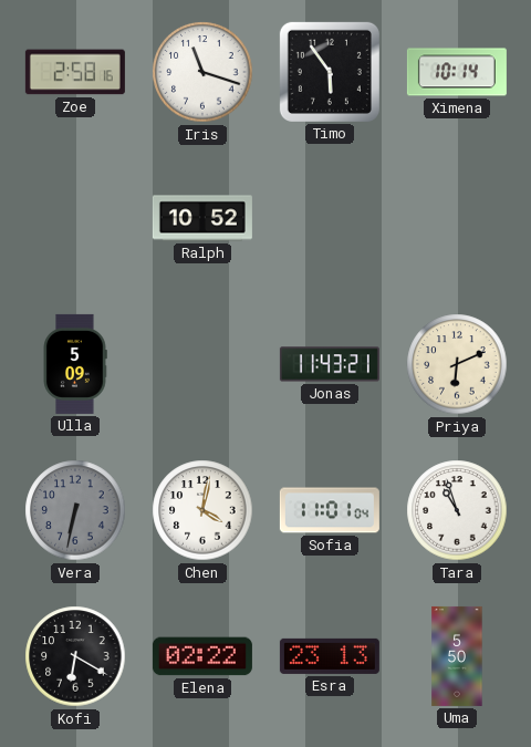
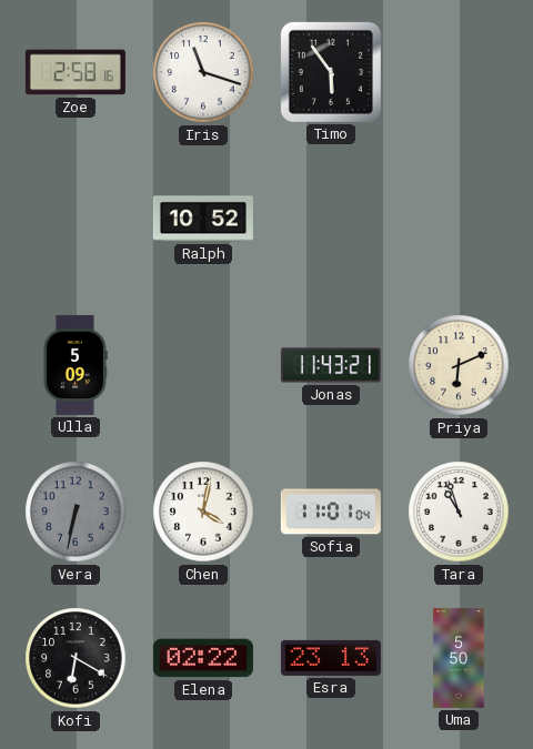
Ximena: 10:14 -> none (457, 72)
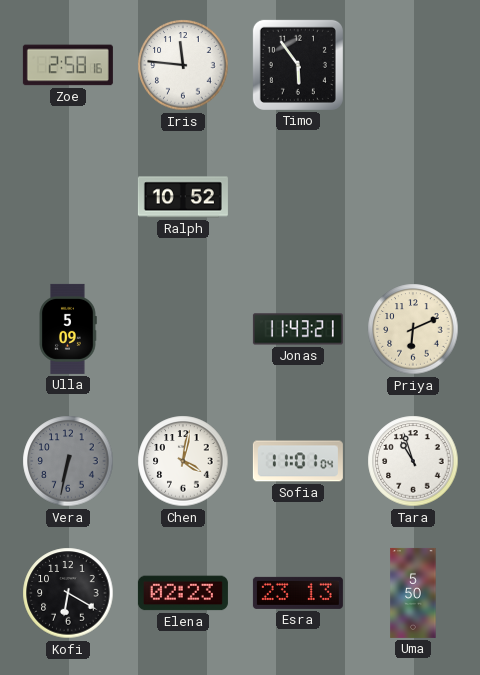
Iris: 11:18 -> 11:46 (183, 65)
Elena: 02:22 -> 02:23 (183, 593)
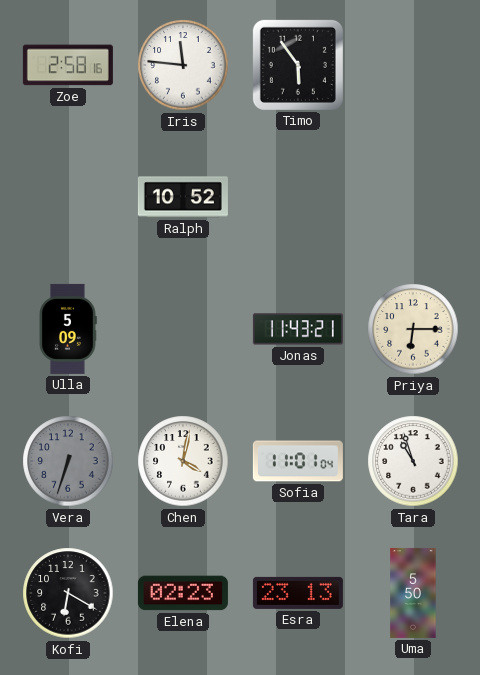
Priya: 6:11 -> 6:15 (413, 329)
Vera: 6:32 -> 6:33 (68, 461)
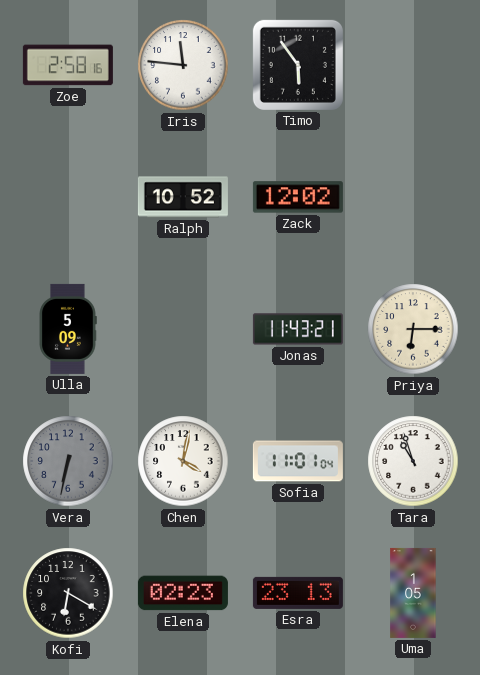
Zack: none -> 12:02 (298, 197)
Vera: 6:33 -> 6:32 (68, 461)
Uma: 5:50 -> 1:05 (413, 593)
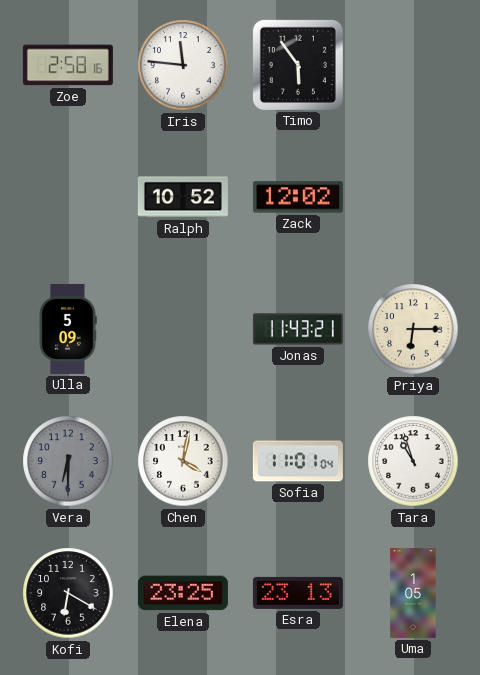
Vera: 6:32 -> 6:30 (68, 461)
Elena: 02:23 -> 23:25 (183, 593)
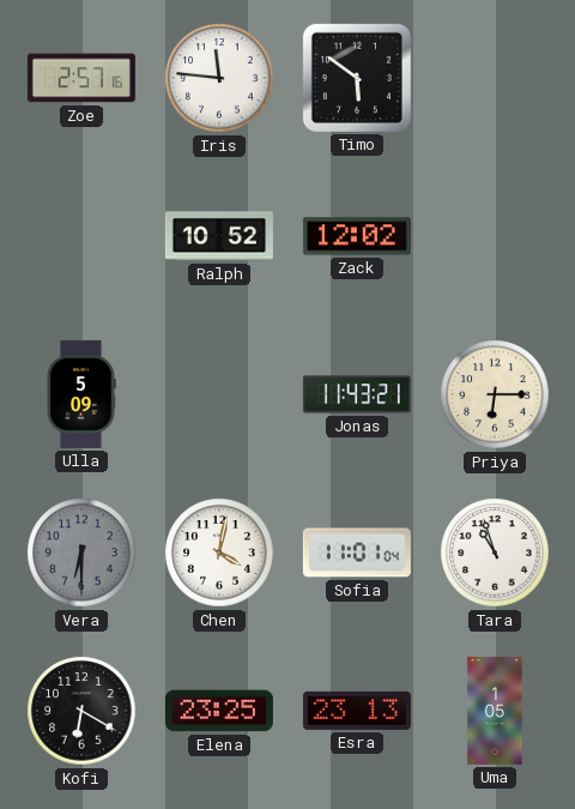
Zoe: 2:58 -> 2:57 (81, 78)
Timo: 5:54 -> 5:51 (357, 78)
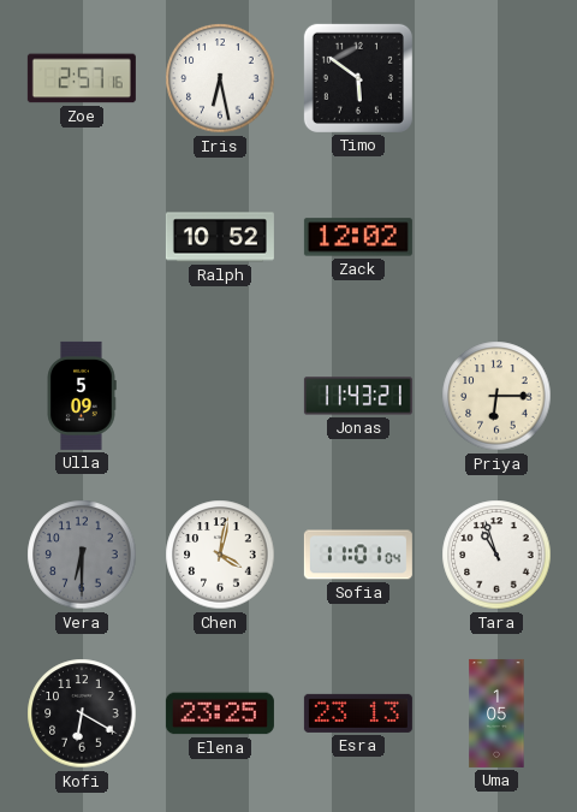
Iris: 11:46 -> 6:28 (220, 78)
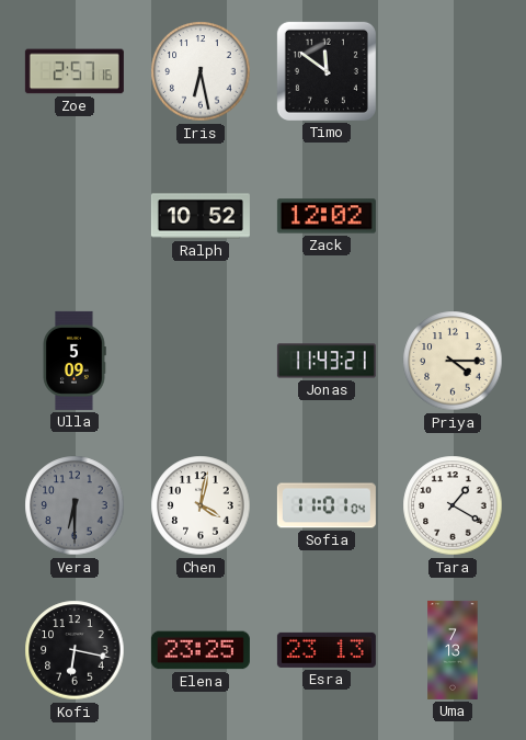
Timo: 5:51 -> 11:51 (327, 71)
Priya: 6:15 -> 4:15 (453, 361)
Tara: 10:57 -> 1:20 (453, 505)
Kofi: 6:20 -> 6:17 (75, 650)
Uma: 1:05 -> 7:13 (453, 650)
